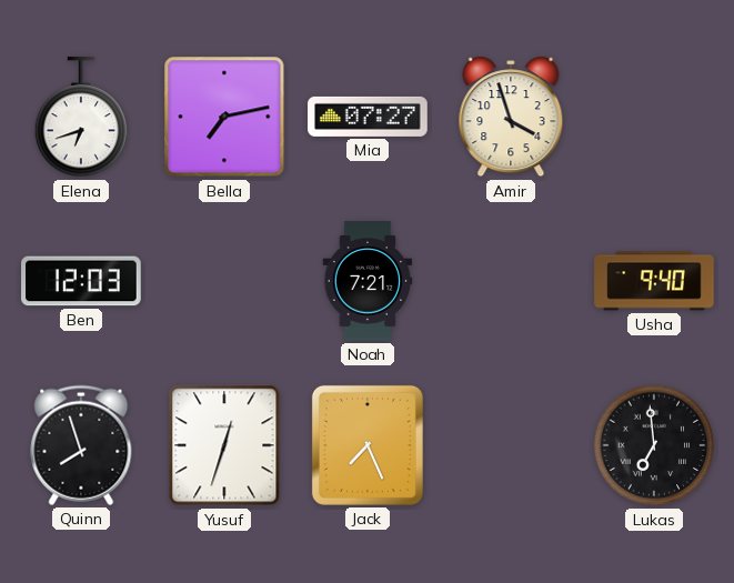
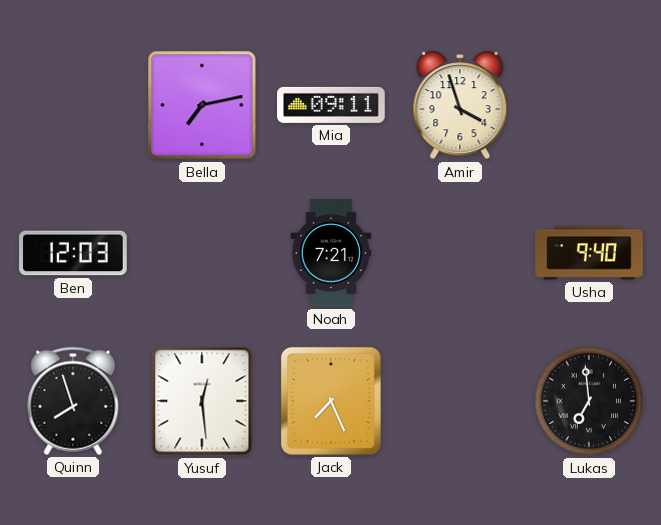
Elena: 6:42 -> none (81, 118)
Mia: 07:27 -> 09:11 (331, 105)
Yusuf: 12:33 -> 12:29 (202, 401)
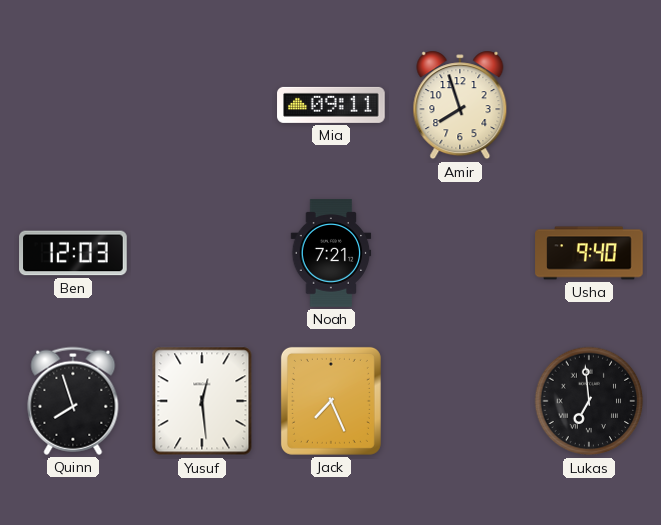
Bella: 7:13 -> none (202, 105)
Amir: 3:57 -> 7:57 (460, 105)
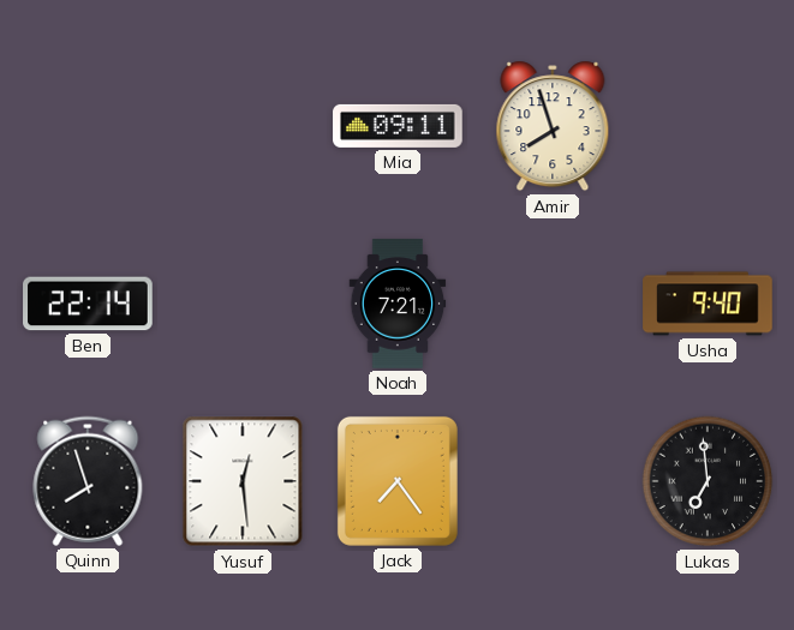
Ben: 12:03 -> 22:14 (88, 304)
Jack: 7:26 -> 7:24 (398, 481)
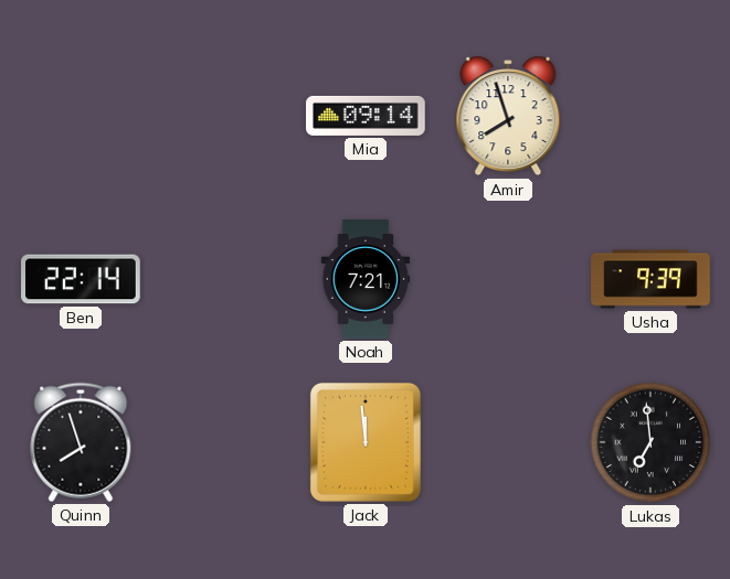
Mia: 09:11 -> 09:14 (366, 116)
Usha: 9:40 -> 9:39 (650, 279)
Yusuf: 12:29 -> none (243, 481)
Jack: 7:24 -> 11:59 (366, 442)
